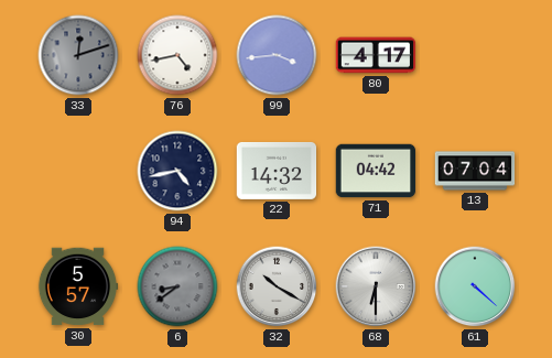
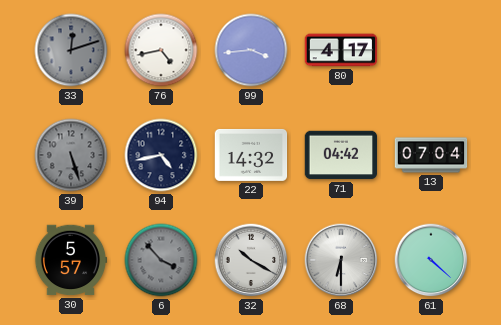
39: none -> 5:27 (71, 155)
6: 8:39 -> 3:53 (161, 260)
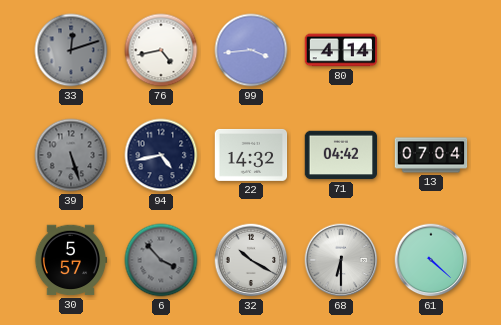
80: 4:17 -> 4:14 (341, 50)
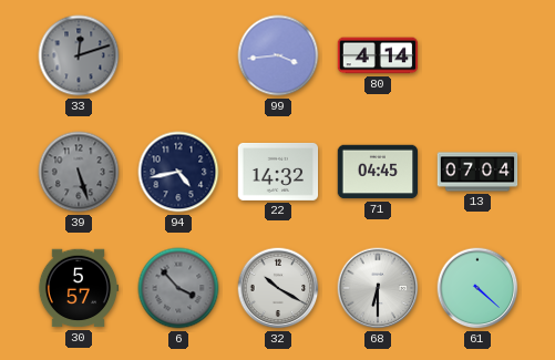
76: 4:43 -> none (161, 50)
71: 04:42 -> 04:45 (378, 172)
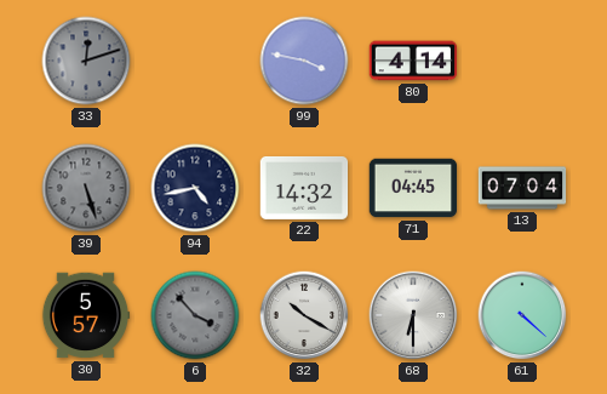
99: 3:44 -> 3:47 (304, 61)
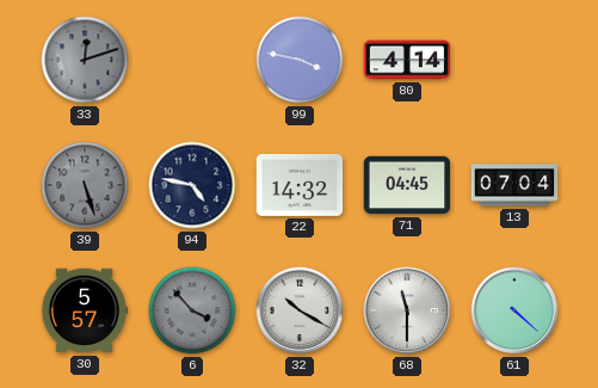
94: 4:43 -> 4:47 (192, 185)
68: 6:30 -> 11:30 (407, 310)
